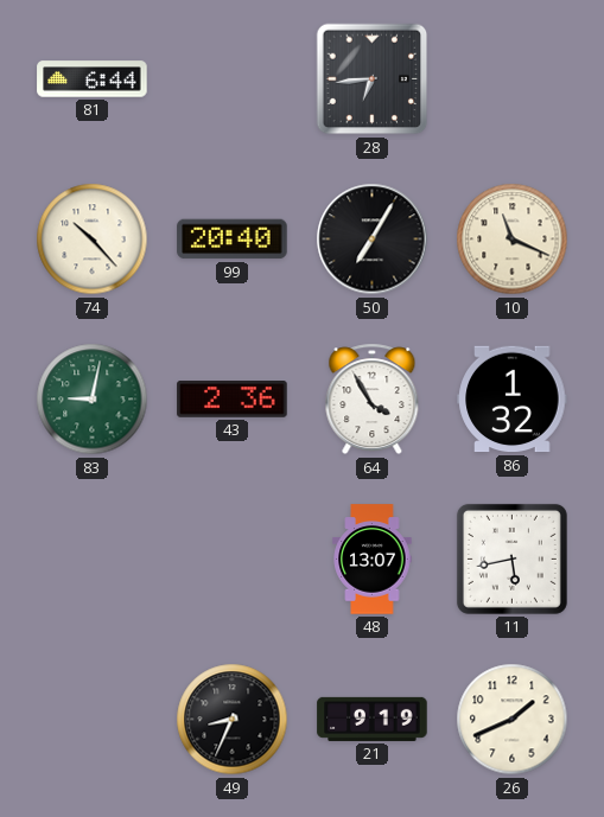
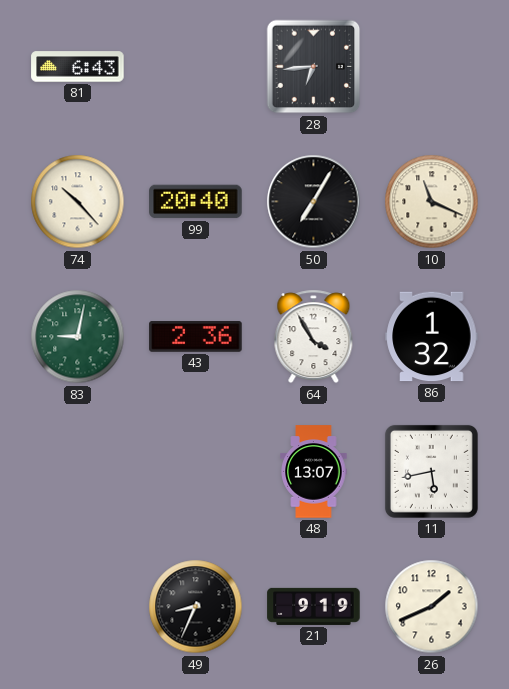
81: 6:44 -> 6:43 (78, 67)
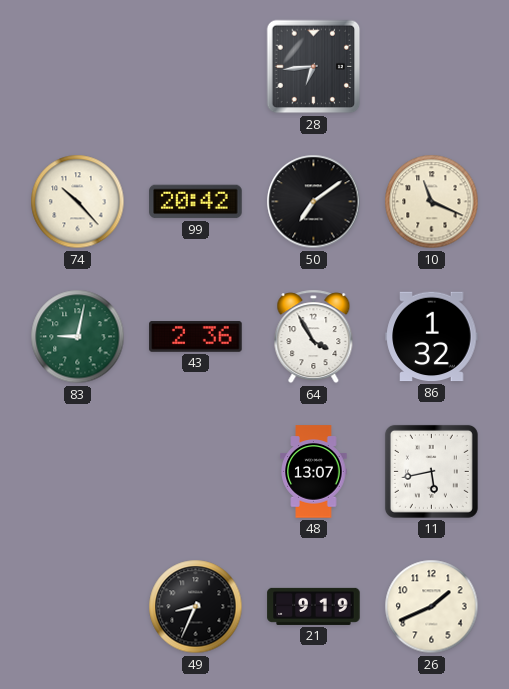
81: 6:43 -> none (78, 67)
99: 20:40 -> 20:42 (196, 202)
50: 7:05 -> 7:09 (314, 202)
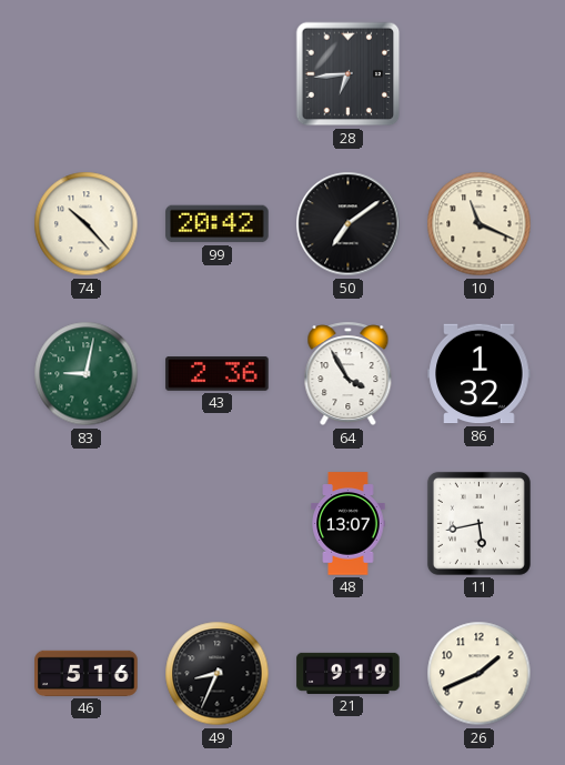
46: none -> 5:16 (87, 673)
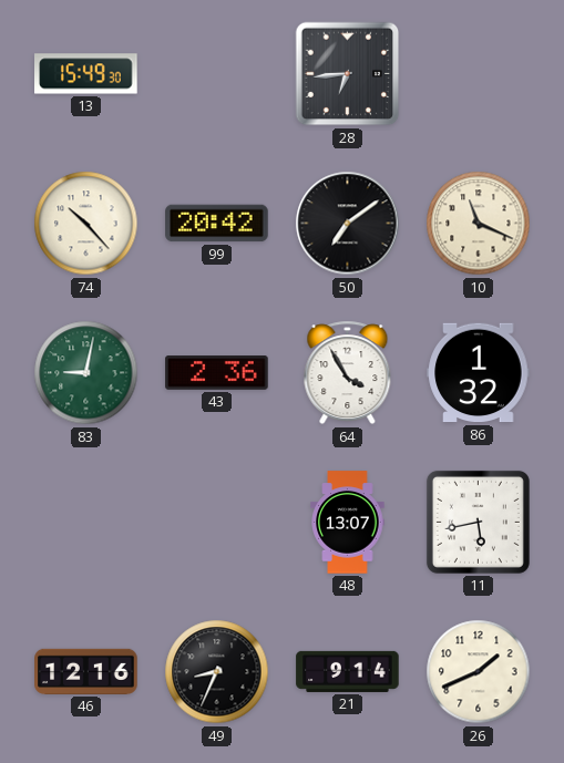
13: none -> 15:49 (86, 74)
46: 5:16 -> 12:16 (86, 671)
21: 9:19 -> 9:14 (348, 671)
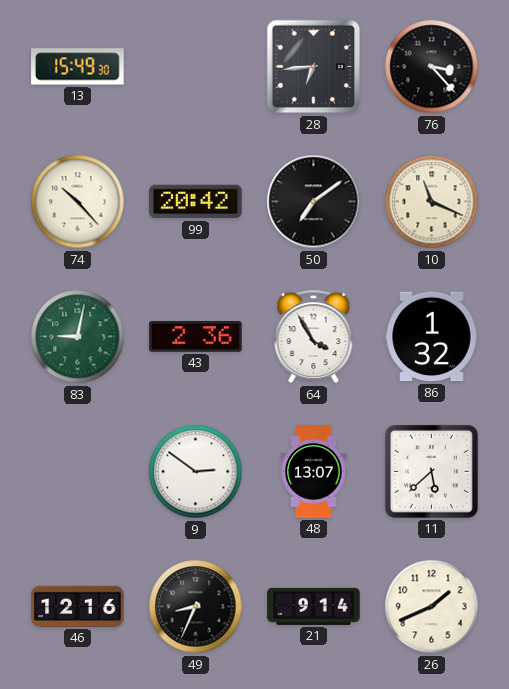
76: none -> 3:23 (432, 67)
9: none -> 2:51 (196, 472)
11: 5:43 -> 5:38 (431, 471)
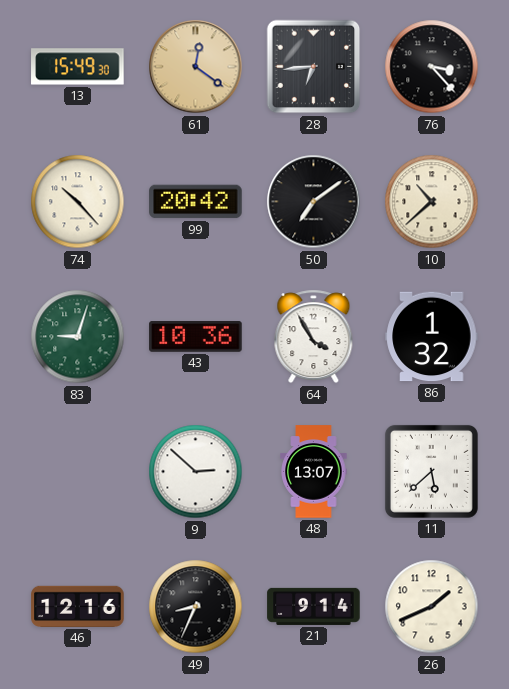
61: none -> 12:21 (196, 67)
10: 11:19 -> 10:38 (432, 202)
83: 9:02 -> 9:03 (78, 337)
43: 2:36 -> 10:36 (196, 337)
9: 2:51 -> 2:52 (196, 472)
